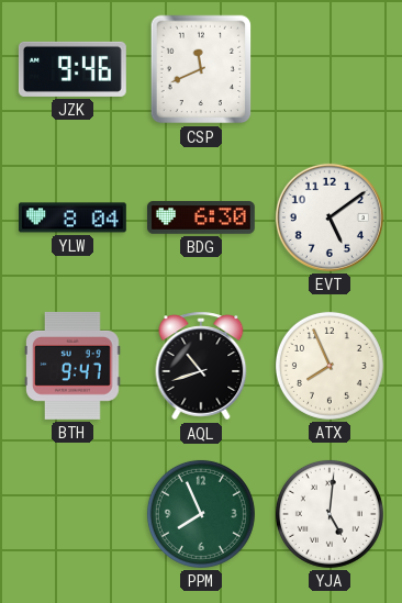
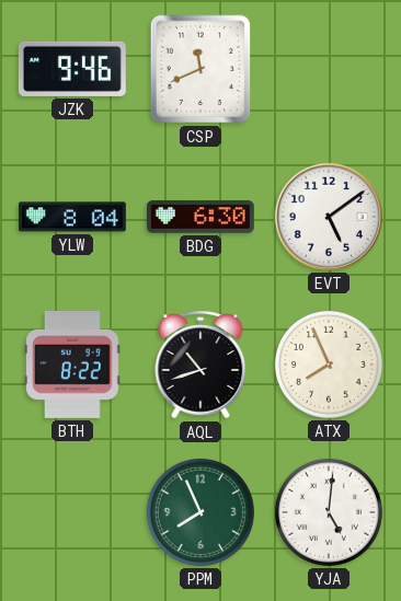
BTH: 9:47 -> 8:22 (73, 365)
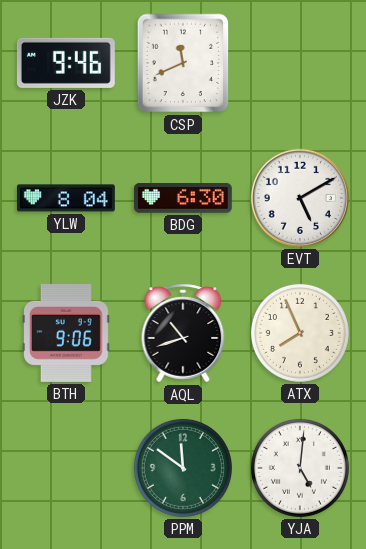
EVT: 5:09 -> 5:10 (300, 198)
BTH: 8:22 -> 9:06 (67, 333)
PPM: 7:56 -> 11:51 (183, 468)
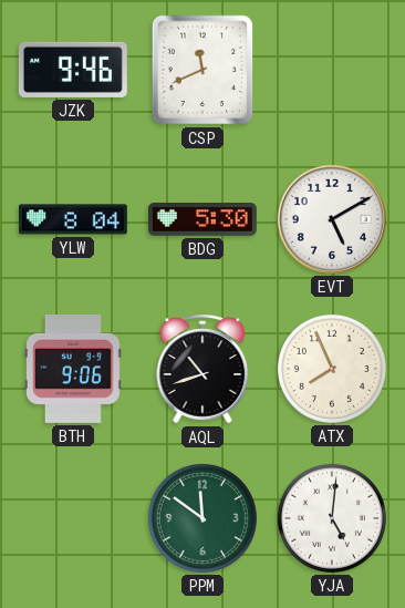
BDG: 6:30 -> 5:30 (202, 219)
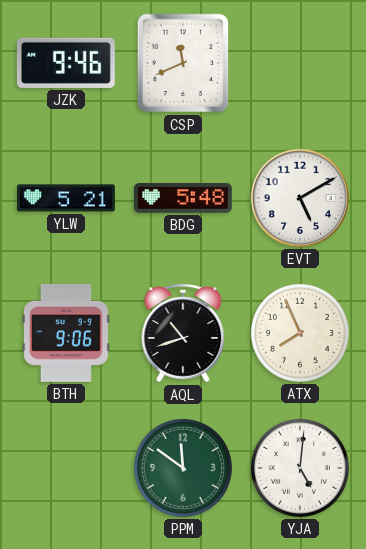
YLW: 8:04 -> 5:21 (66, 198)
BDG: 5:30 -> 5:48 (183, 198)
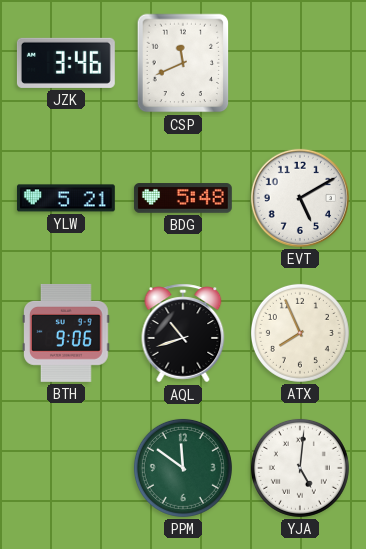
JZK: 9:46 -> 3:46 (66, 63)
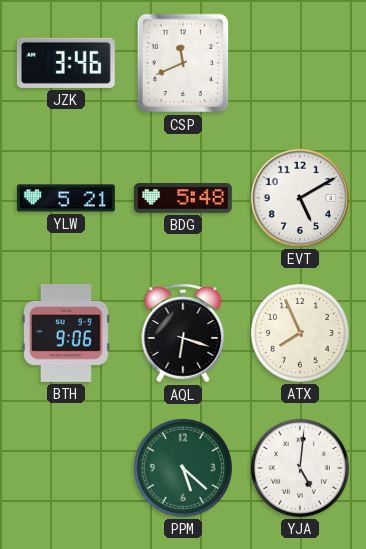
AQL: 10:42 -> 6:18 (183, 333)
PPM: 11:51 -> 5:22 (183, 468)
